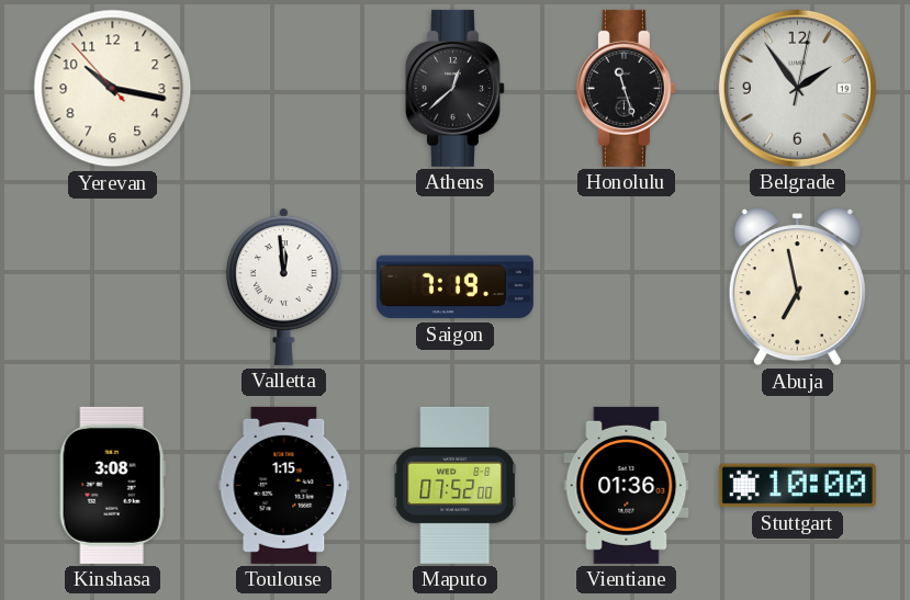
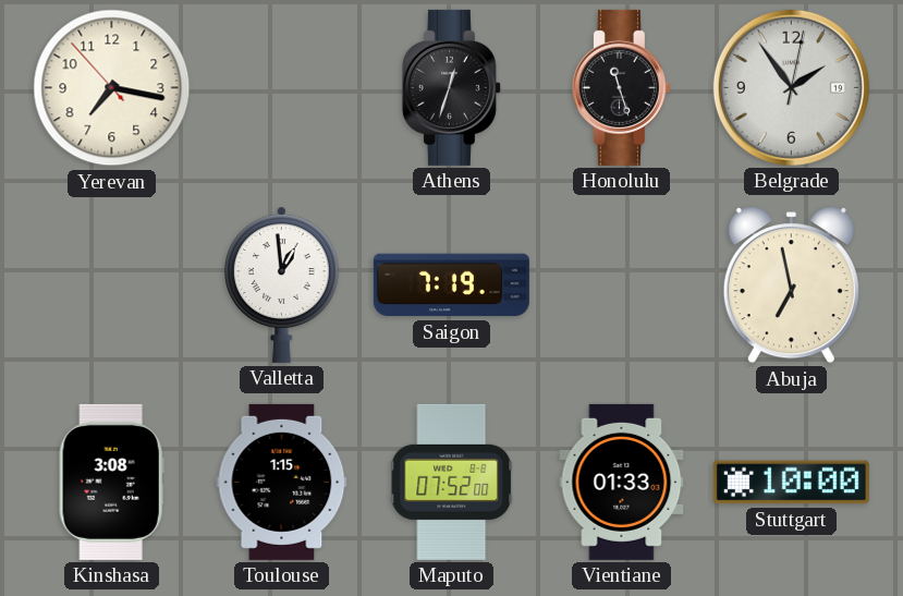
Yerevan: 10:16 -> 7:16 (112, 88)
Athens: 12:38 -> 12:33 (451, 87)
Valletta: 11:59 -> 12:59 (282, 284)
Vientiane: 01:36 -> 01:33 (622, 482)
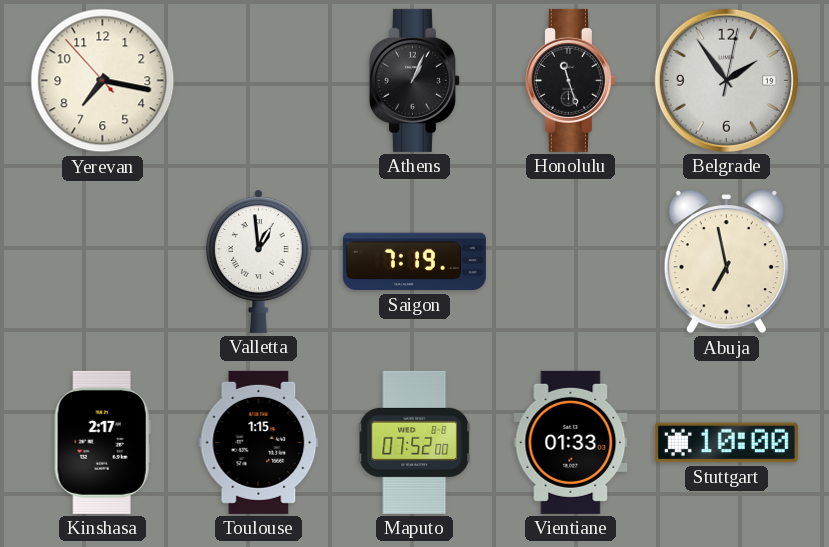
Athens: 12:33 -> 1:04 (414, 80)
Kinshasa: 3:08 -> 2:17 (102, 442)
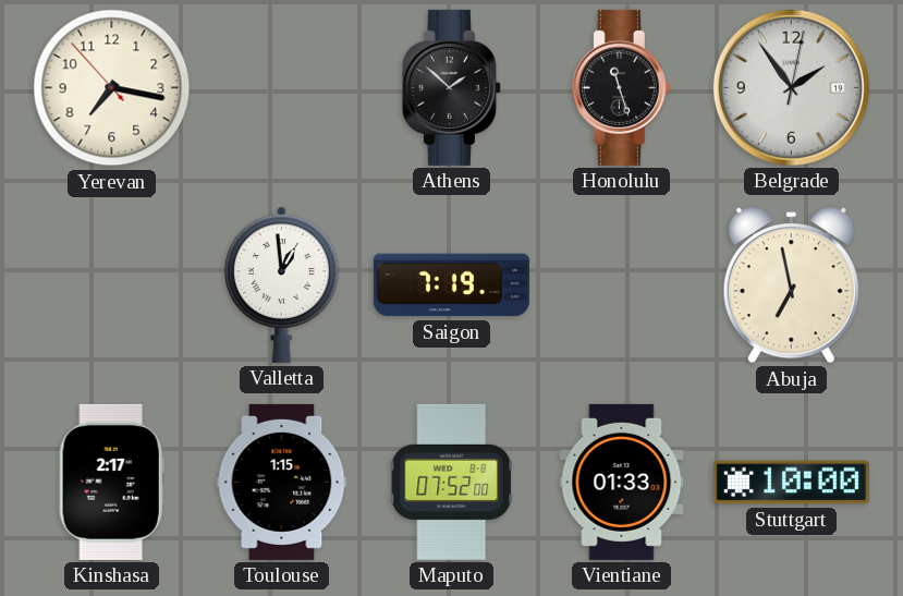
Athens: 1:04 -> 1:52 (451, 87)
